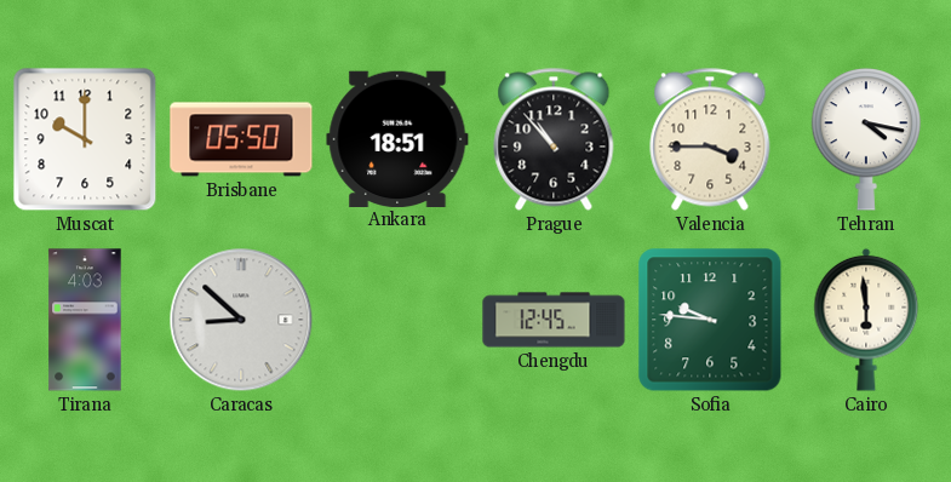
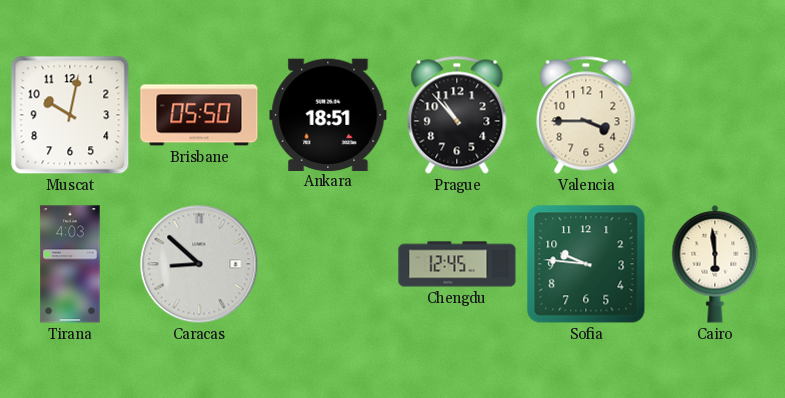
Muscat: 10:00 -> 10:02 (70, 115)
Tehran: 4:17 -> none (866, 139)
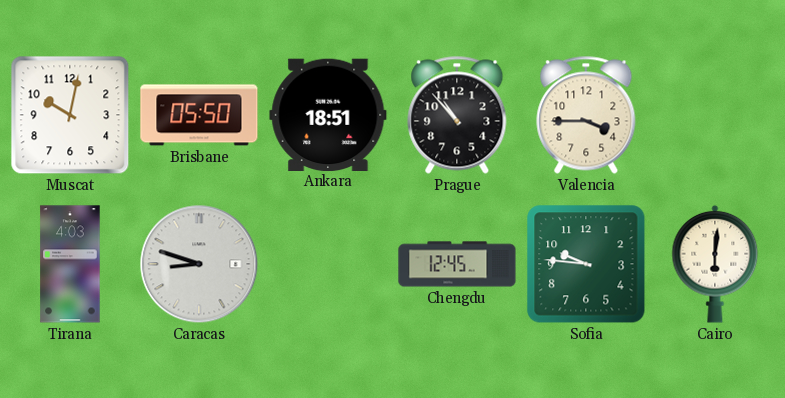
Caracas: 8:52 -> 8:48 (199, 264)
Cairo: 5:59 -> 6:01 (715, 264)
